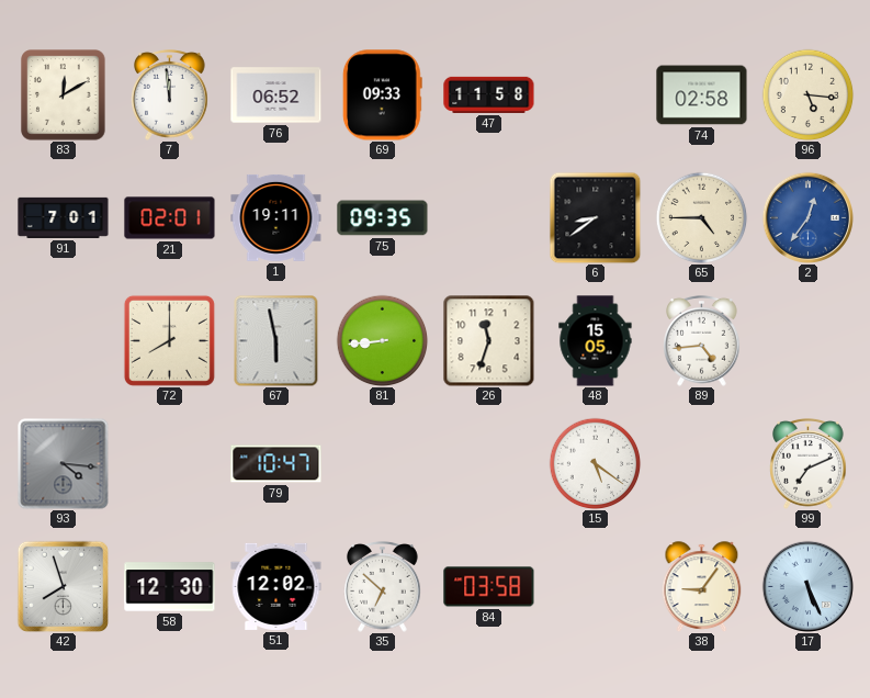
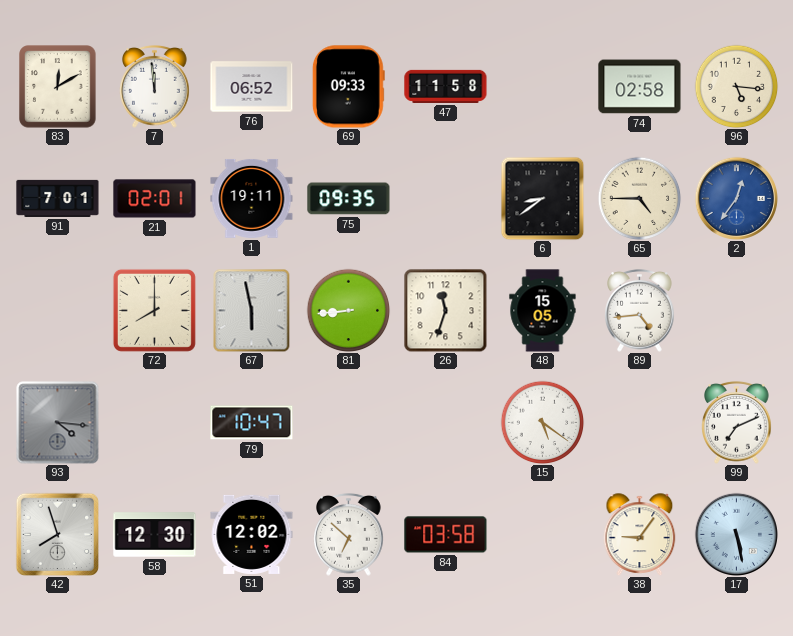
17: 5:26 -> 5:28 (736, 534)
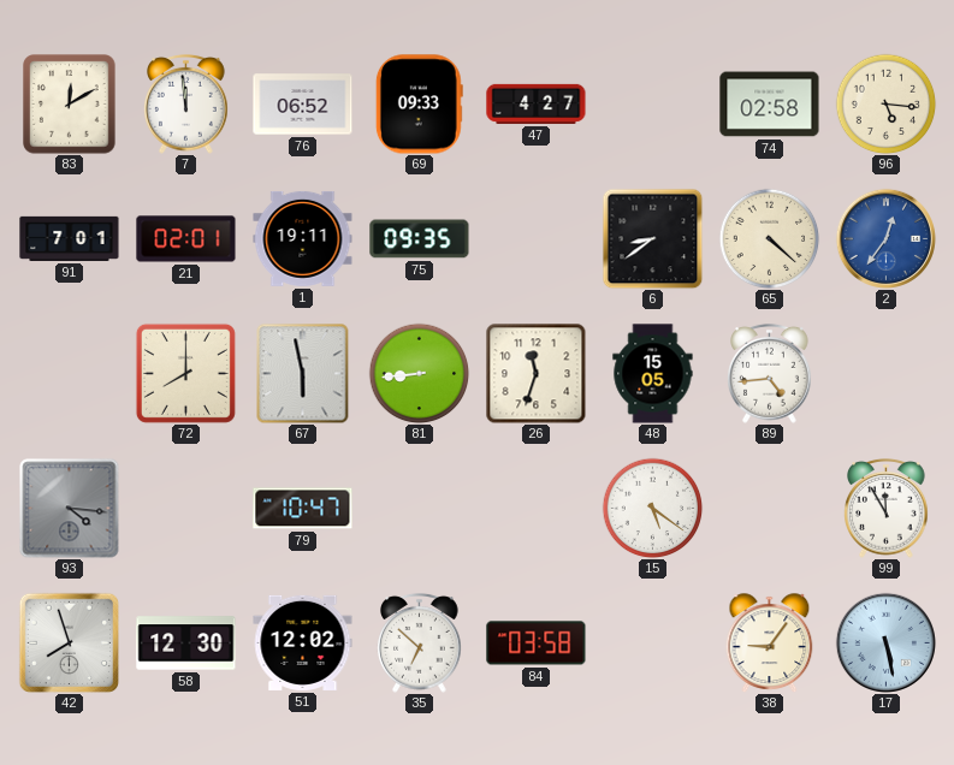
47: 11:58 -> 4:27 (537, 103)
65: 4:45 -> 4:22 (769, 238)
99: 7:11 -> 11:55 (887, 509)
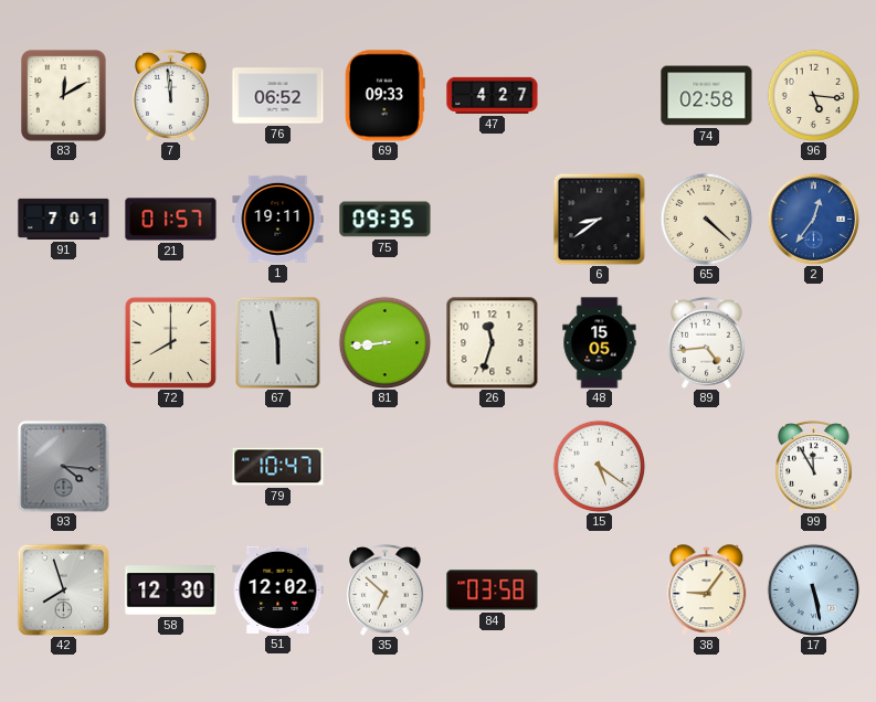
21: 02:01 -> 01:57 (171, 220)
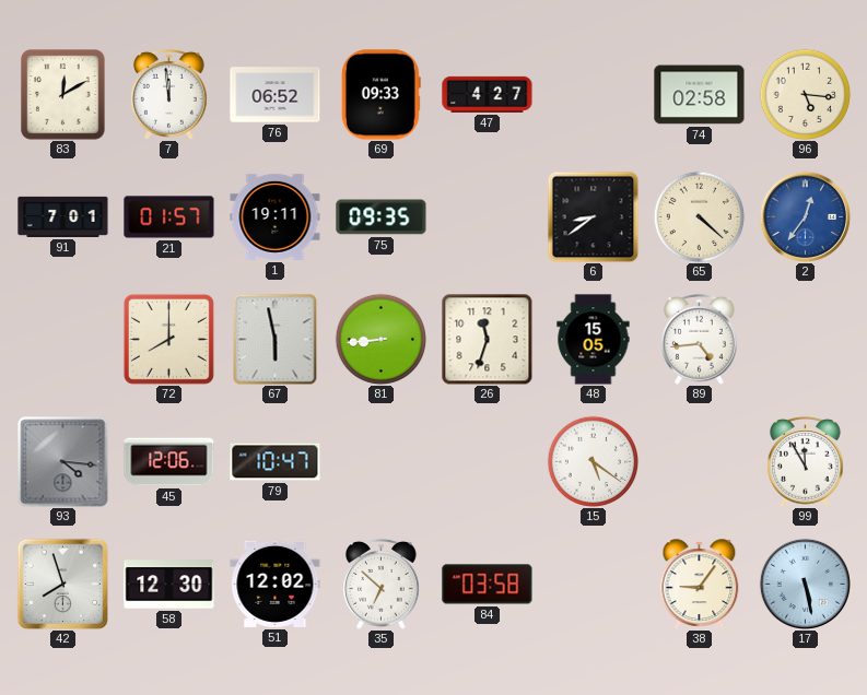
45: none -> 12:06 (169, 462)
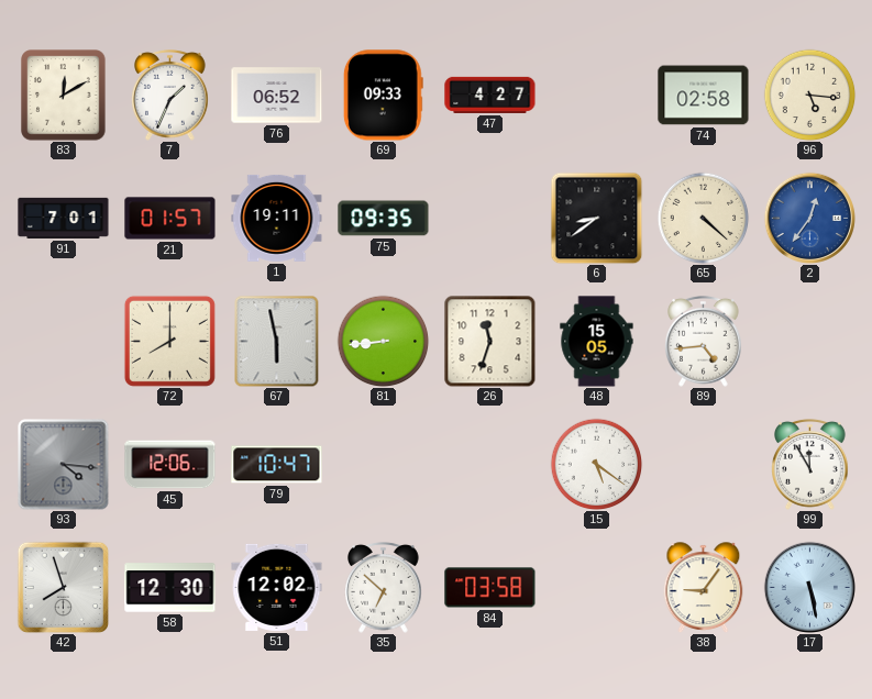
7: 11:59 -> 1:34 (170, 96)
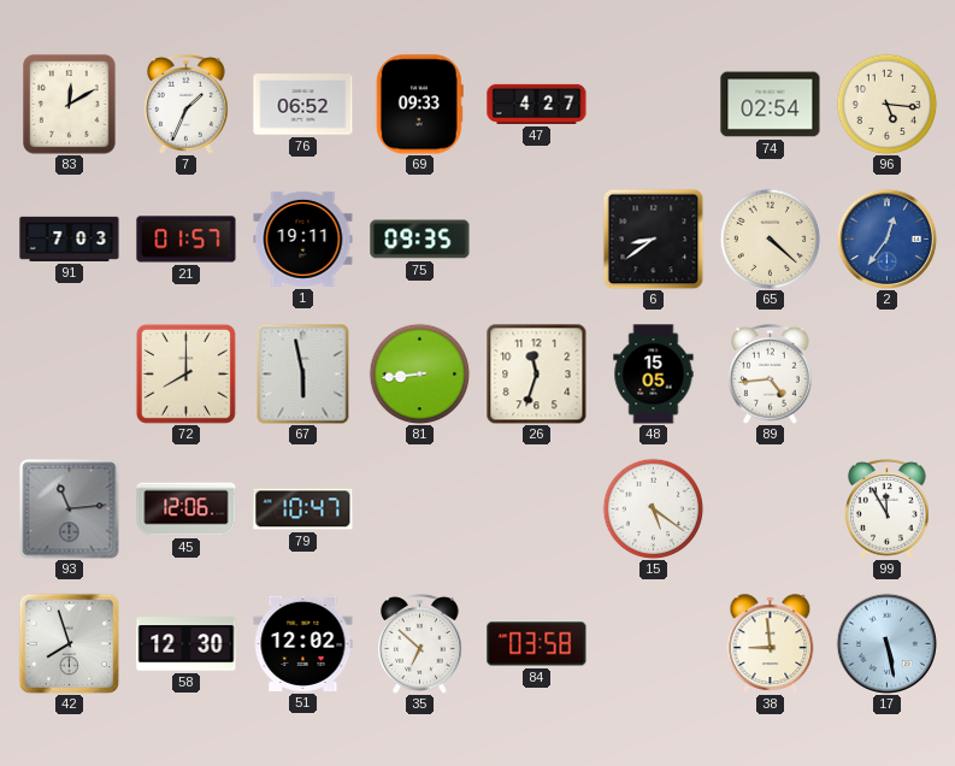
74: 02:58 -> 02:54 (771, 105)
91: 7:01 -> 7:03 (70, 238)
93: 4:16 -> 11:14 (70, 509)
38: 9:06 -> 8:59 (771, 644)
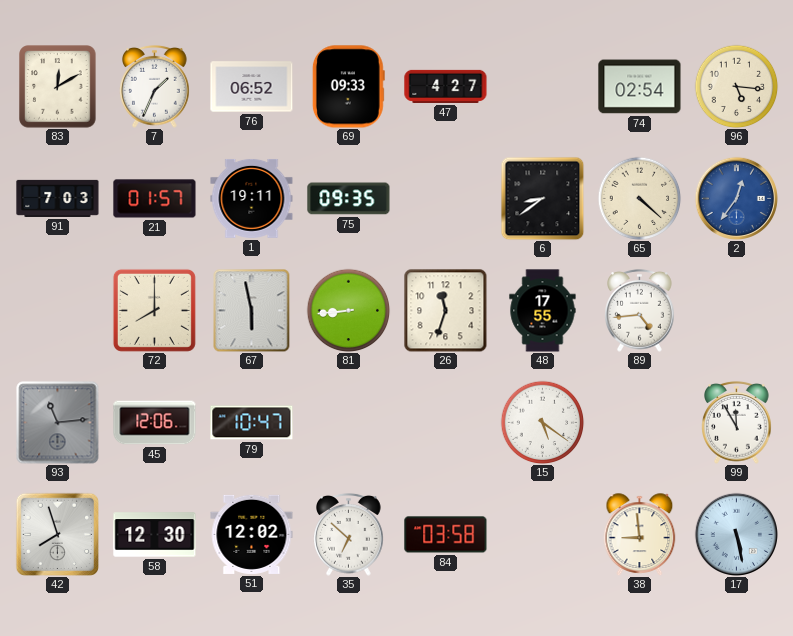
48: 15:05 -> 17:55 (543, 311)
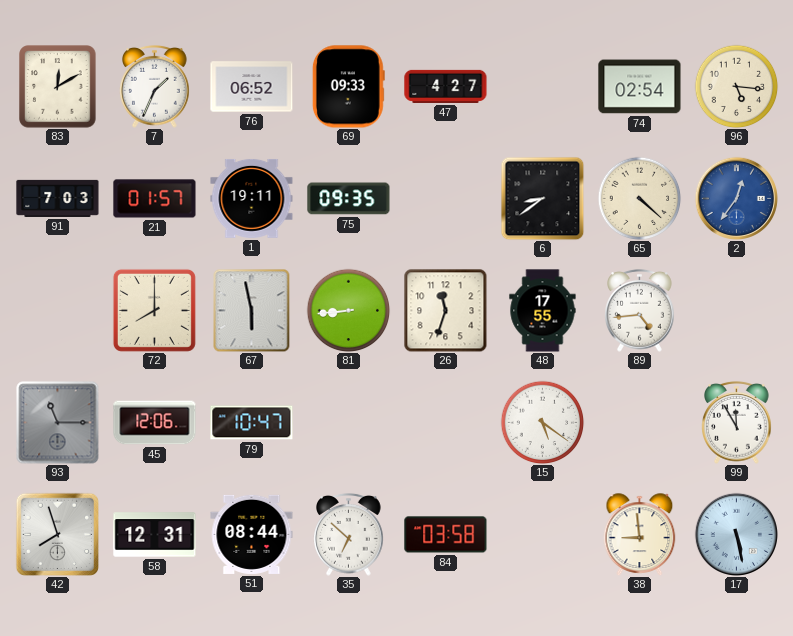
93: 11:14 -> 11:15 (58, 423)
58: 12:30 -> 12:31 (155, 535)
51: 12:02 -> 08:44 (252, 534)
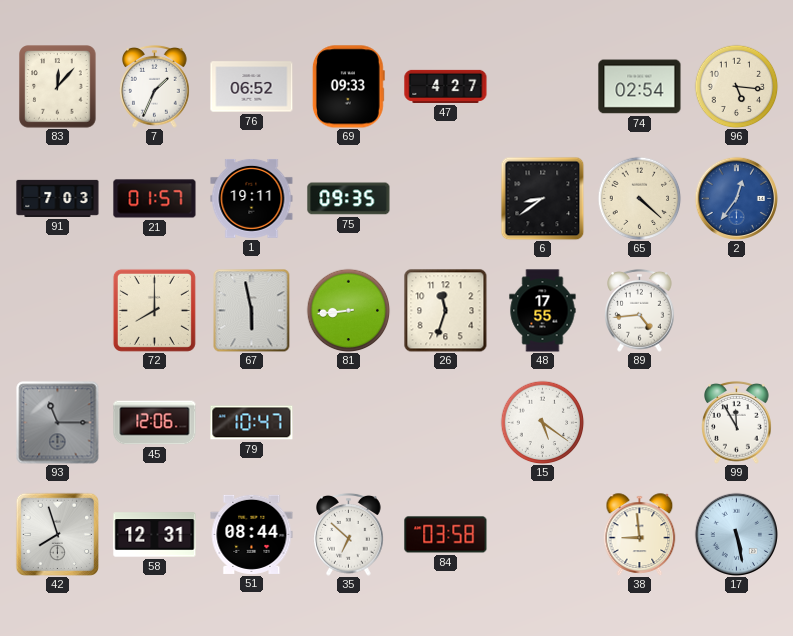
83: 12:10 -> 12:07 (58, 87)
